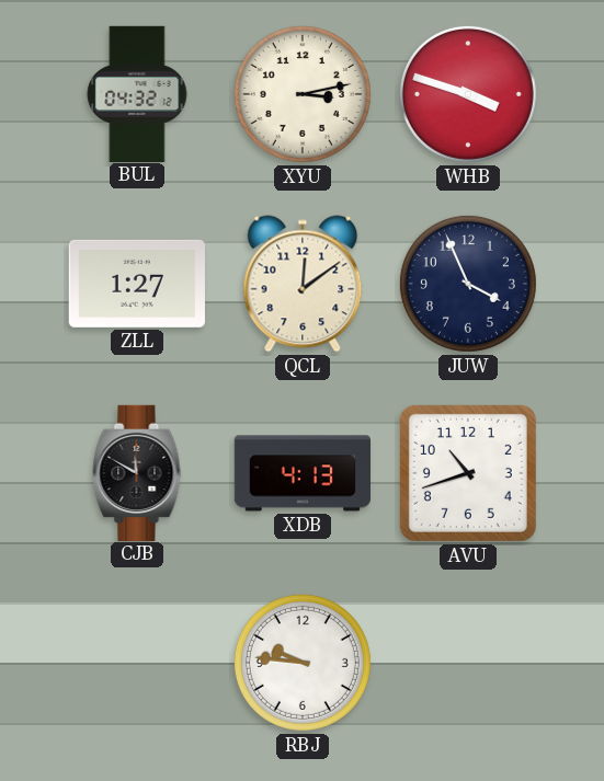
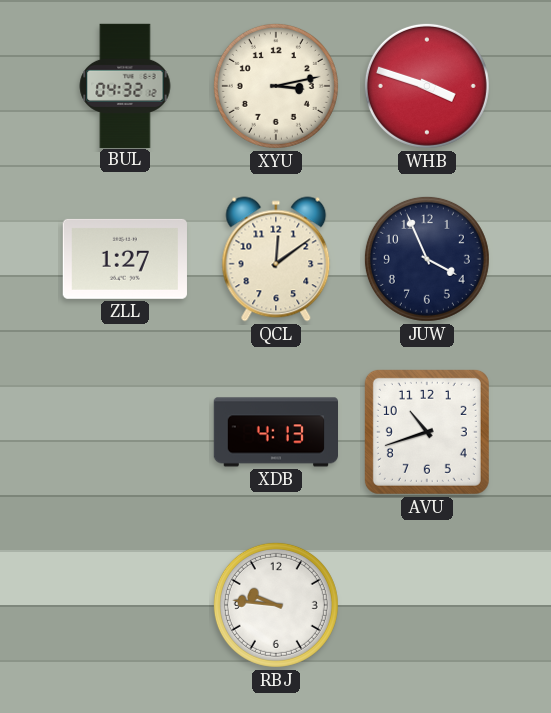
CJB: 11:50 -> none (137, 472)
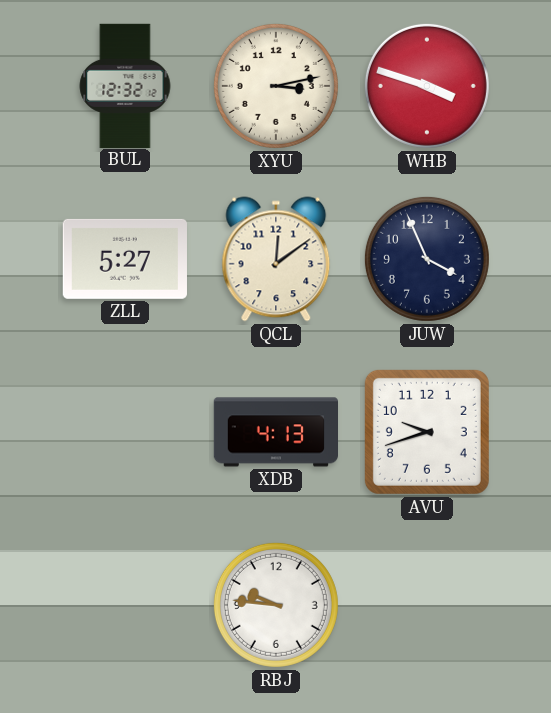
BUL: 04:32 -> 12:32 (125, 85)
ZLL: 1:27 -> 5:27 (125, 259)
AVU: 10:42 -> 9:42 (427, 432)
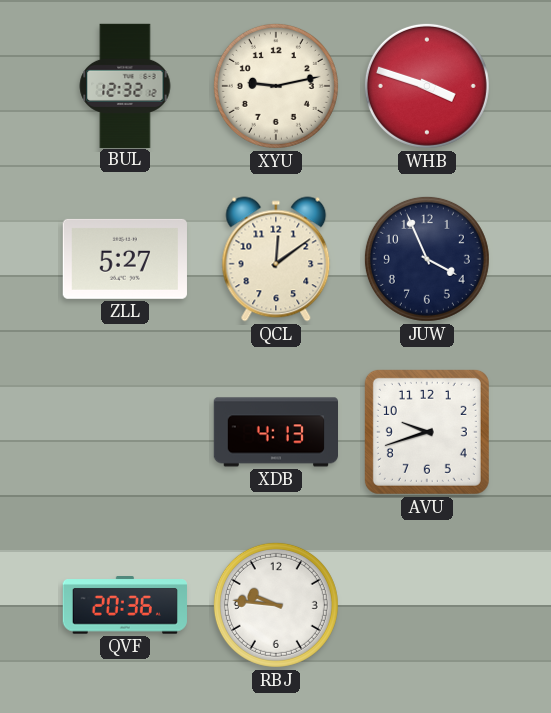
XYU: 3:13 -> 9:13 (276, 86)
QVF: none -> 20:36 (125, 605)
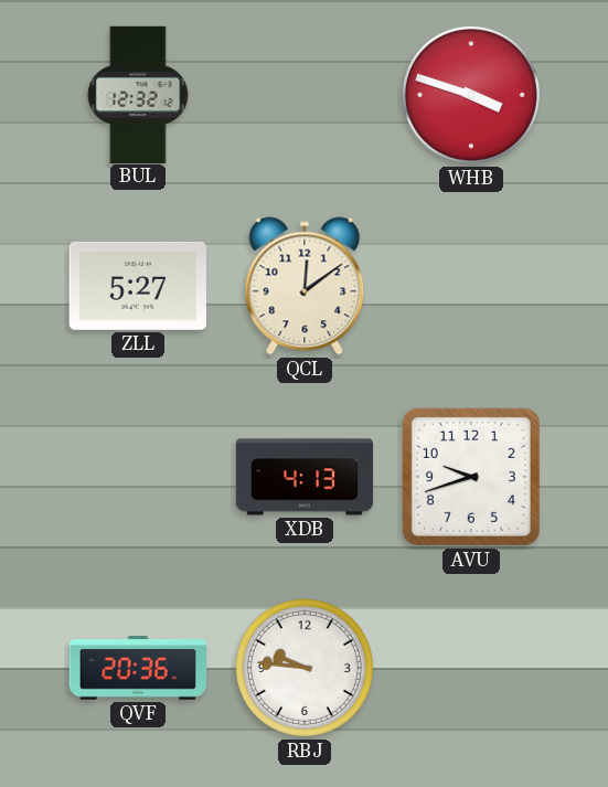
XYU: 9:13 -> none (276, 86)
JUW: 3:56 -> none (427, 259)
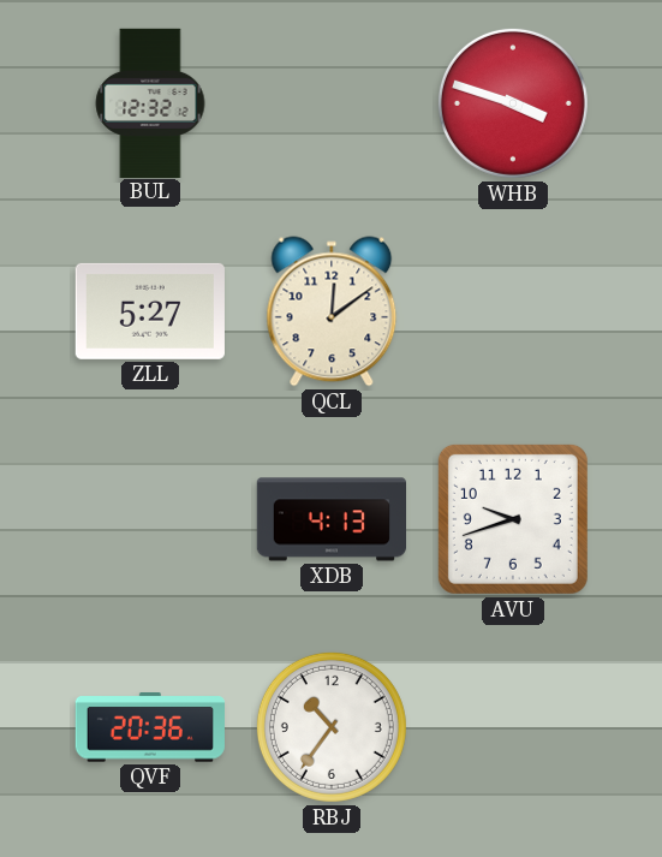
RBJ: 9:46 -> 10:36 (332, 727)
